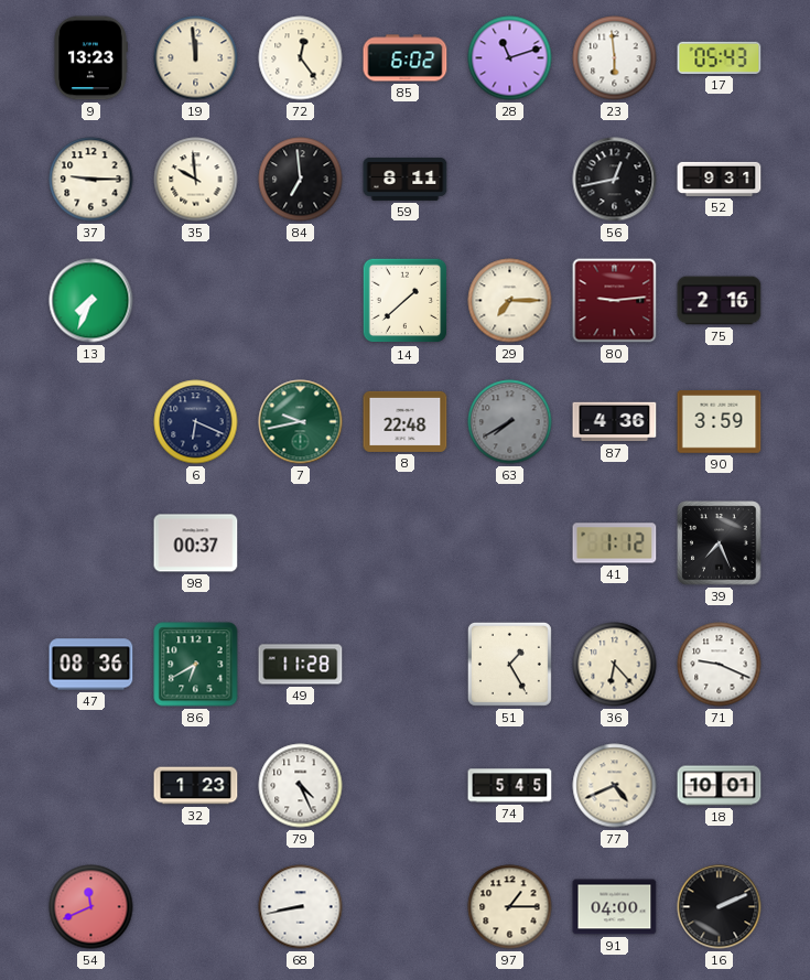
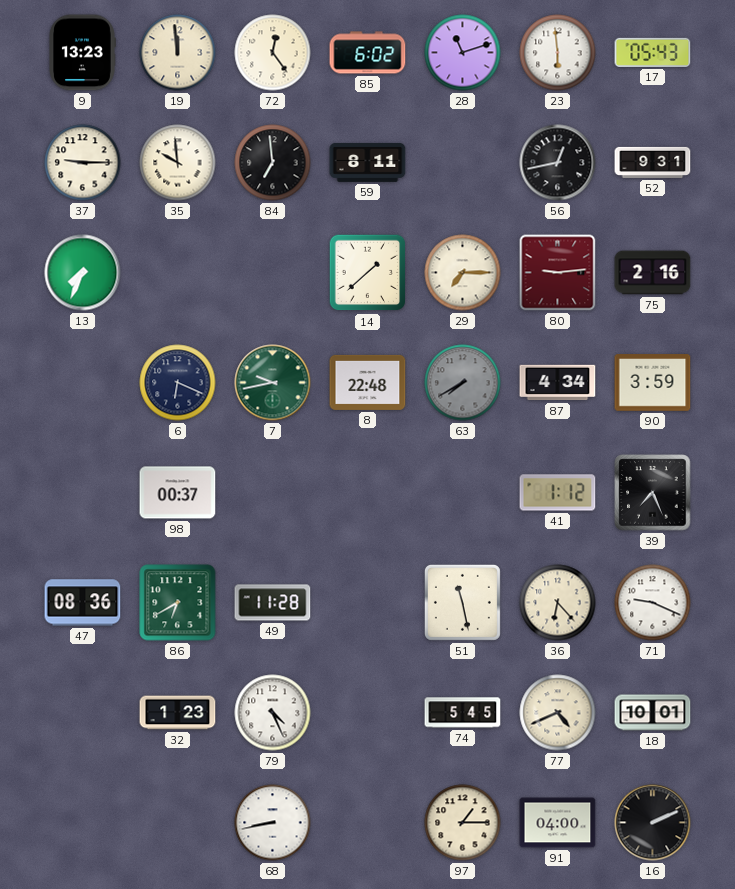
87: 4:36 -> 4:34 (558, 383)
51: 1:25 -> 11:28 (462, 602)
54: 11:41 -> none (91, 907)
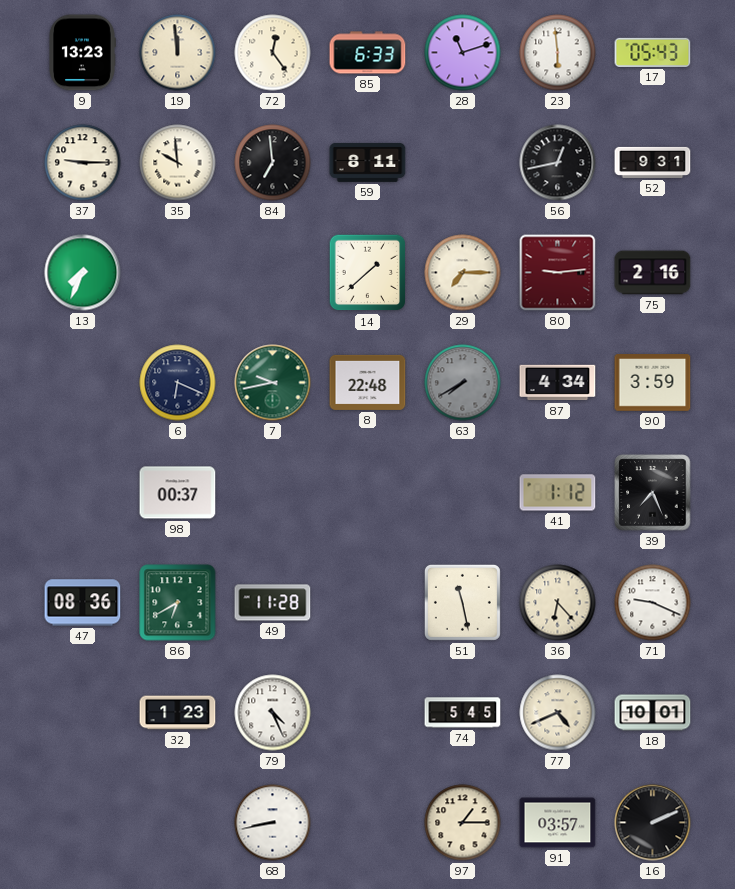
85: 6:02 -> 6:33 (368, 53)
91: 04:00 -> 03:57 (558, 823)
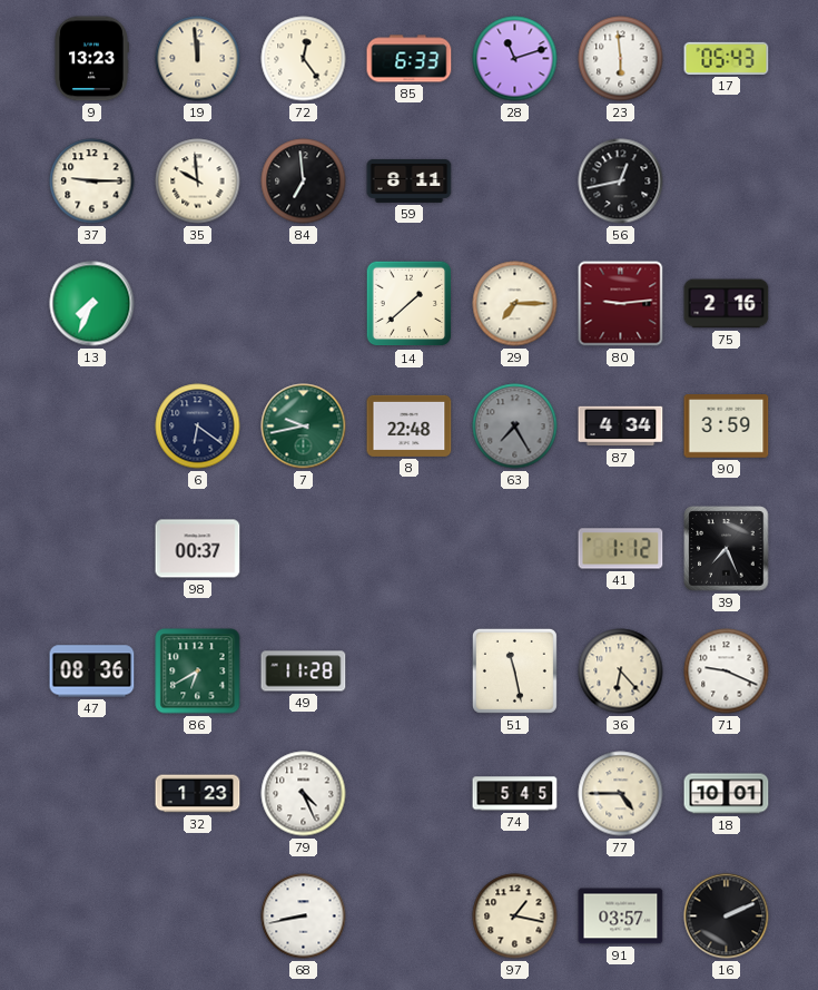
52: 9:31 -> none (653, 162)
6: 6:19 -> 6:21 (198, 427)
63: 7:40 -> 7:25 (515, 427)
77: 4:41 -> 4:45 (621, 794)
97: 1:15 -> 1:17 (515, 917)
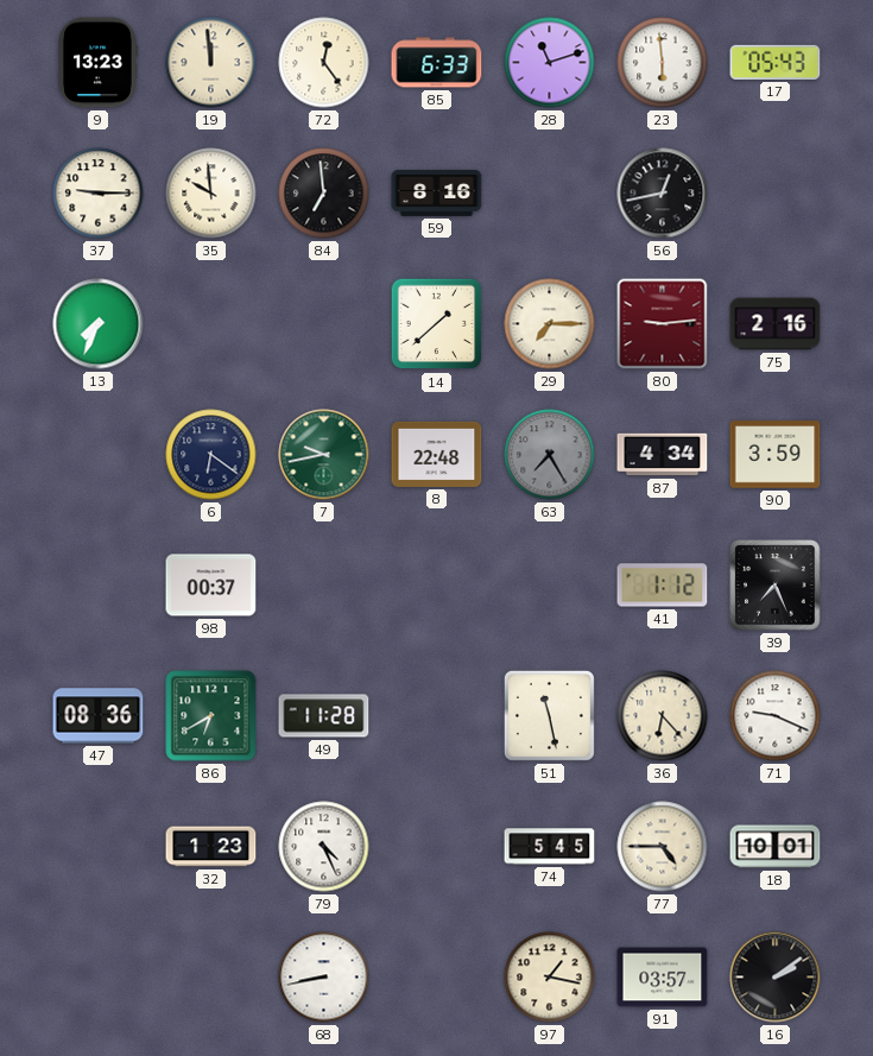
59: 8:11 -> 8:16 (437, 192)
16: 2:11 -> 2:09 (776, 978)
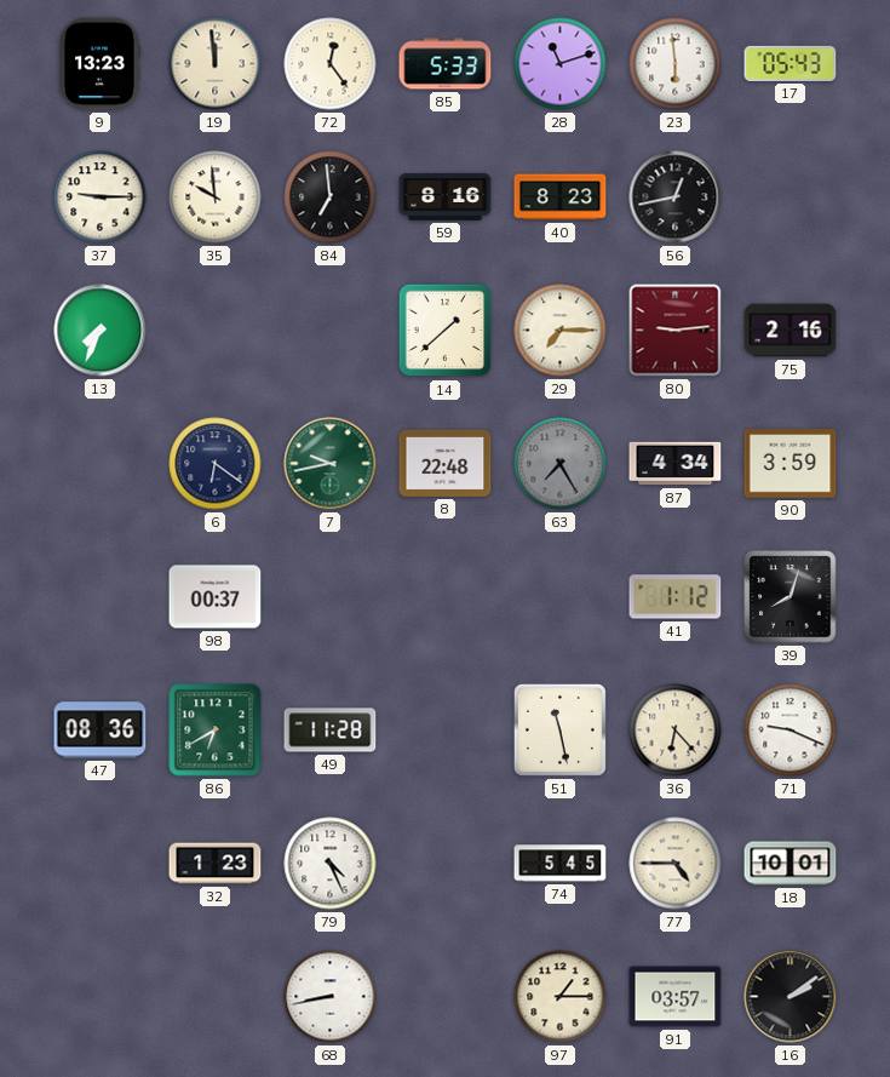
85: 6:33 -> 5:33 (446, 64)
40: none -> 8:23 (561, 197)
39: 7:26 -> 8:03 (791, 597)
97: 1:17 -> 1:15 (561, 997)
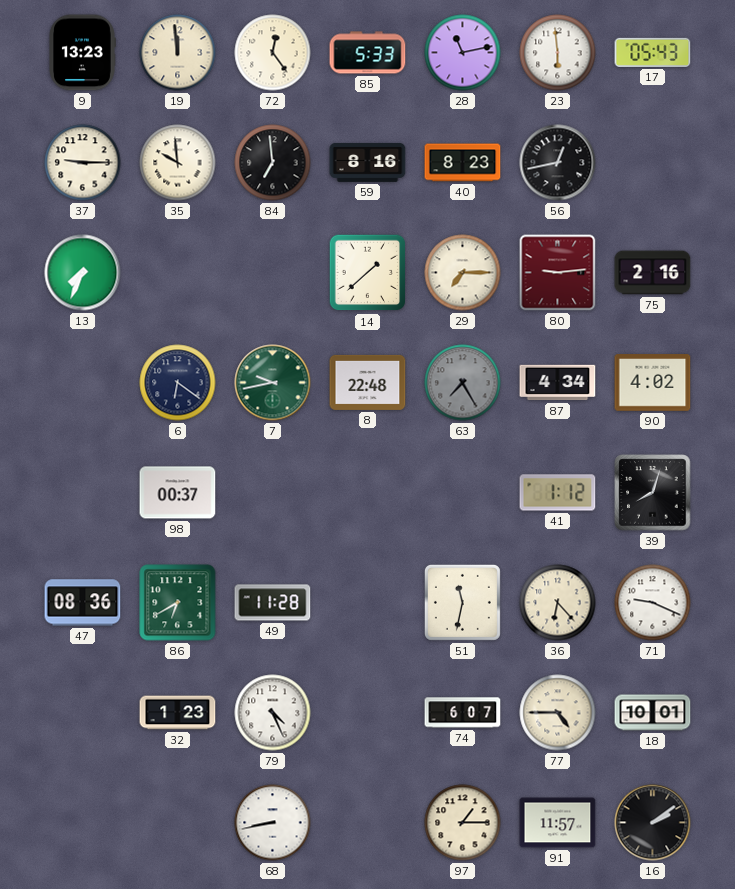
28: 11:12 -> 11:13 (463, 53)
90: 3:59 -> 4:02 (653, 383)
51: 11:28 -> 11:32 (462, 602)
74: 5:45 -> 6:07 (463, 713)
91: 03:57 -> 11:57 (558, 823)
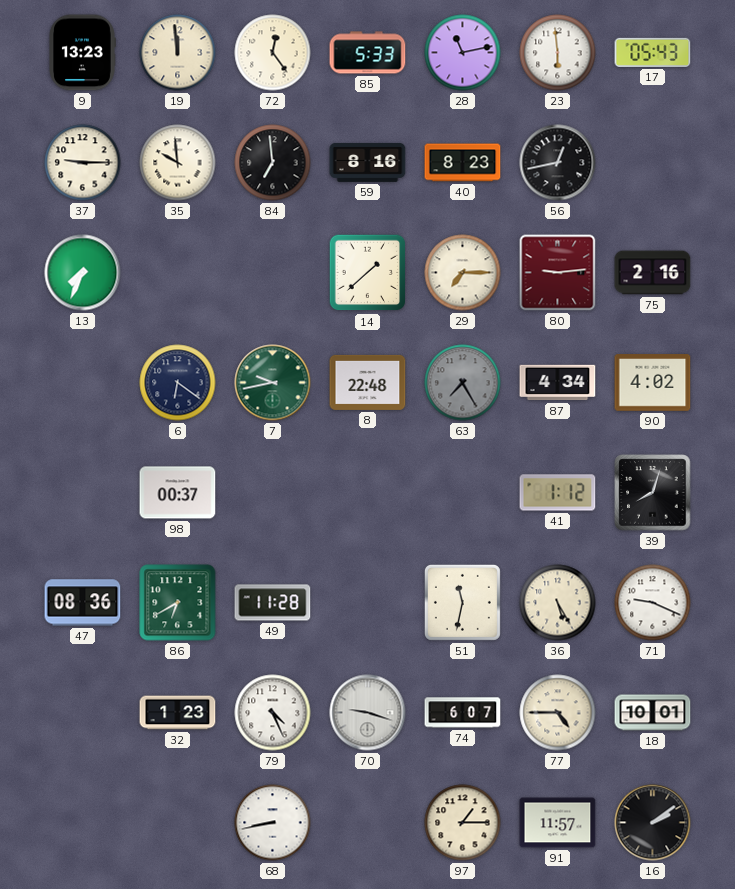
36: 6:23 -> 5:25 (558, 603)
70: none -> 9:18 (368, 713)
